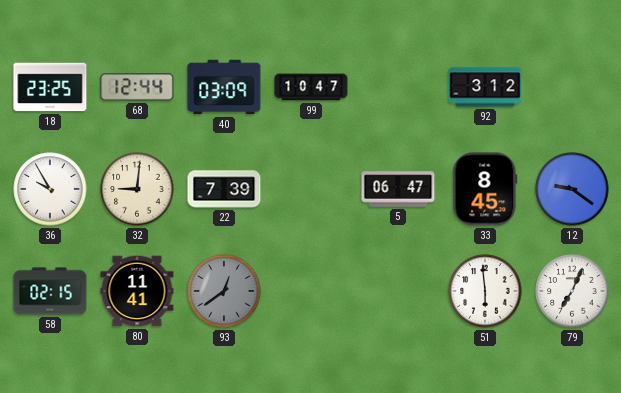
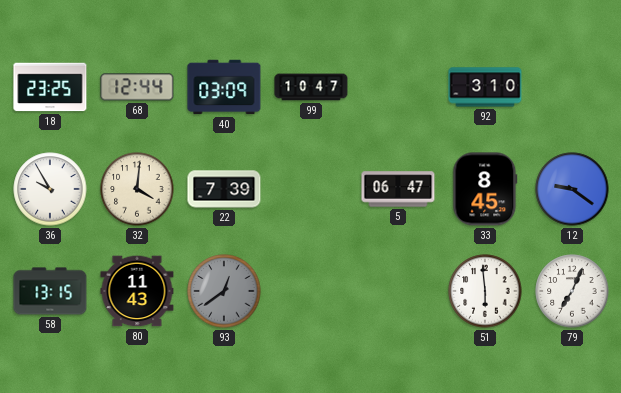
92: 3:12 -> 3:10 (485, 87)
32: 9:01 -> 4:01 (137, 189)
58: 02:15 -> 13:15 (50, 291)
80: 11:41 -> 11:43 (137, 291)
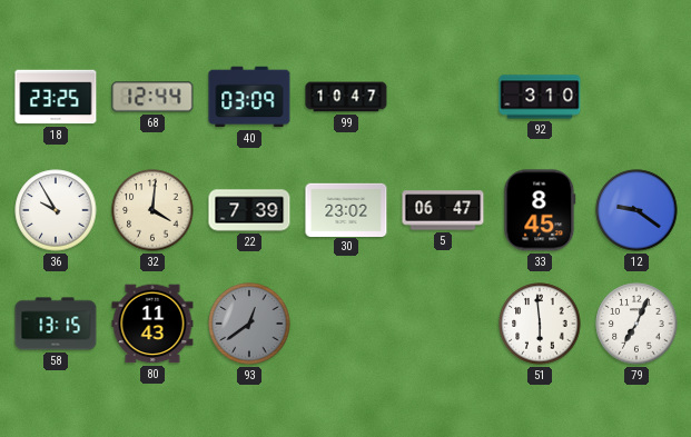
30: none -> 23:02 (346, 209)
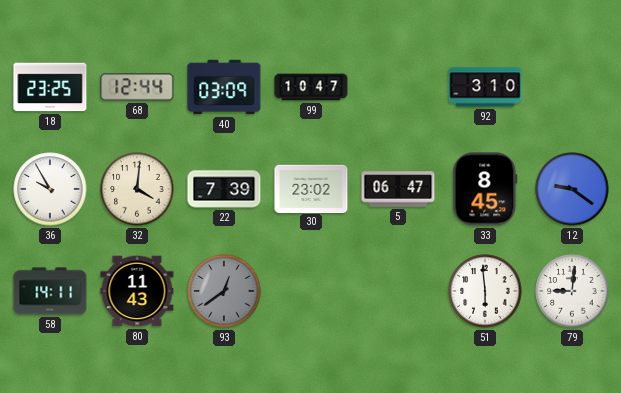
58: 13:15 -> 14:11 (50, 291)
79: 7:04 -> 9:01 (572, 291)
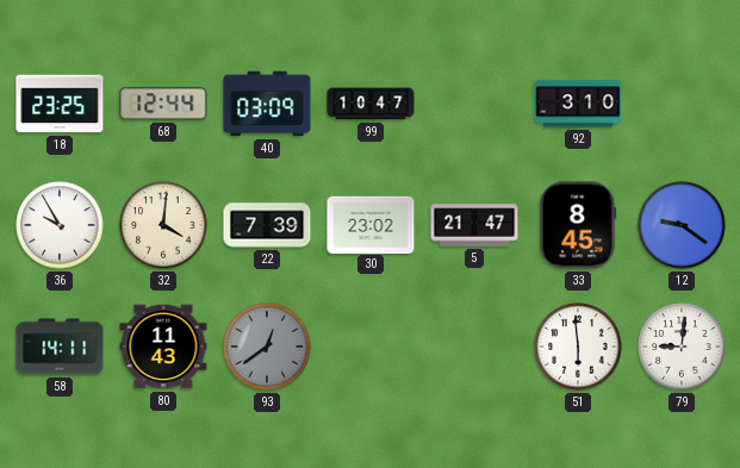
5: 06:47 -> 21:47 (474, 225)
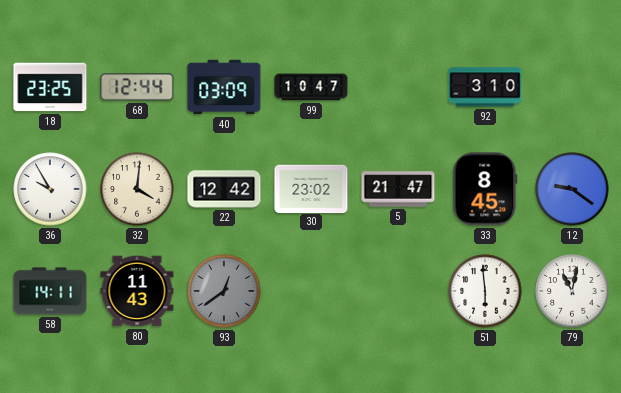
22: 7:39 -> 12:42 (224, 189)
79: 9:01 -> 11:02 (572, 291)
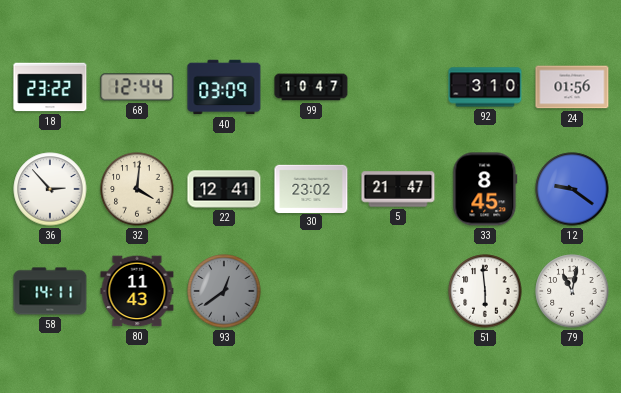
18: 23:25 -> 23:22 (50, 87)
24: none -> 01:56 (572, 87)
36: 9:55 -> 2:53 (50, 189)
22: 12:42 -> 12:41 (224, 189)
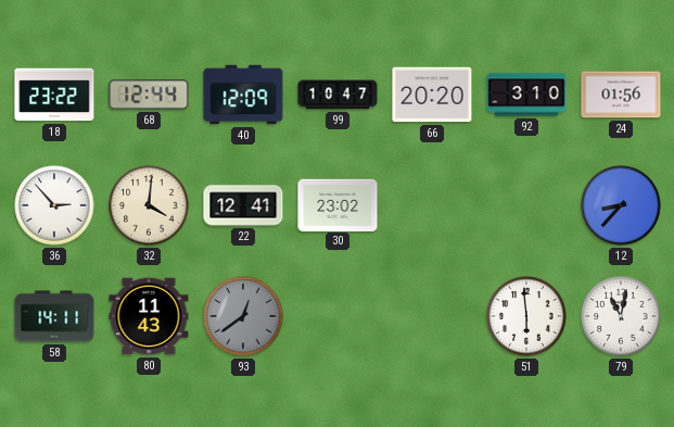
40: 03:09 -> 12:09 (243, 95)
66: none -> 20:20 (432, 95)
5: 21:47 -> none (398, 189)
33: 8:45 -> none (485, 189)
12: 9:21 -> 8:37 (621, 205)
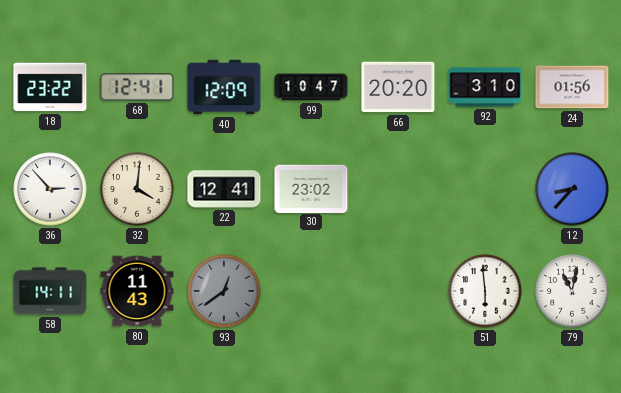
68: 12:44 -> 12:41 (137, 87)
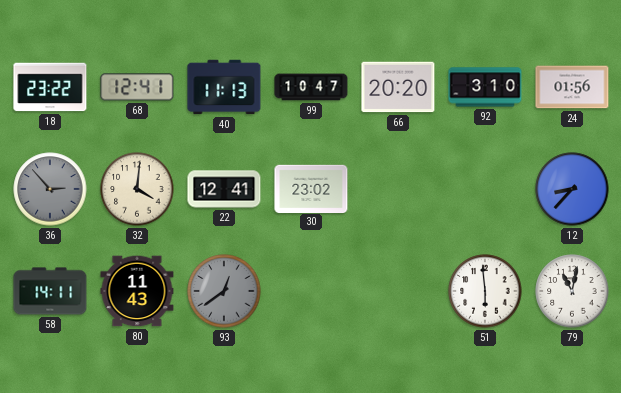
40: 12:09 -> 11:13 (224, 87)
36 dial: white -> grey (50, 189)
